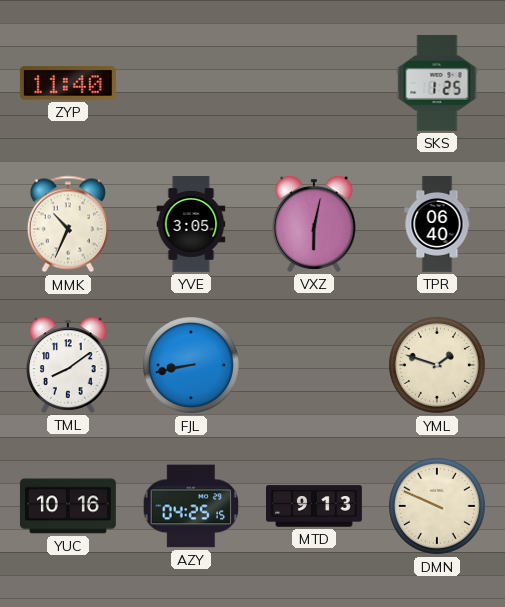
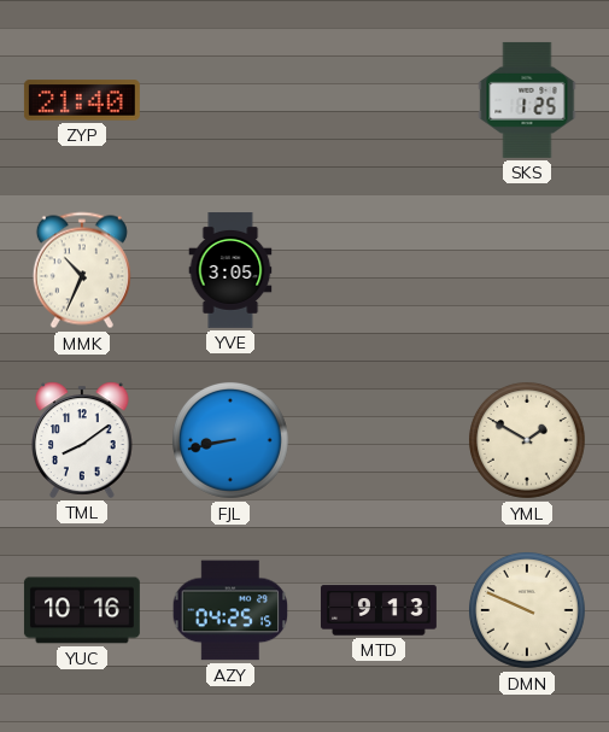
ZYP: 11:40 -> 21:40 (82, 100)
VXZ: 6:02 -> none (314, 224)
TPR: 06:40 -> none (437, 225)
YML: 1:48 -> 1:50 (527, 440)
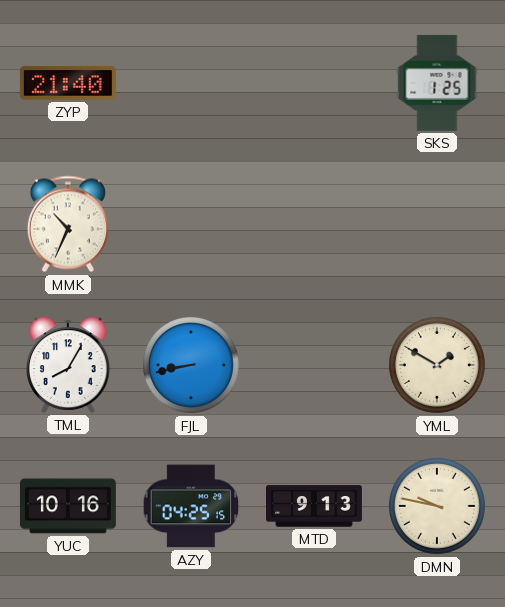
YVE: 3:05 -> none (230, 271)
TML: 8:09 -> 8:05 (68, 365)
DMN: 9:49 -> 9:47 (437, 506)
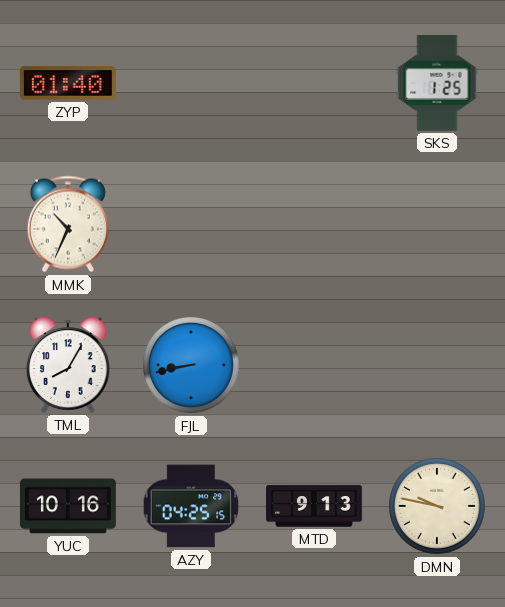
ZYP: 21:40 -> 01:40 (68, 83)
YML: 1:50 -> none (437, 365)
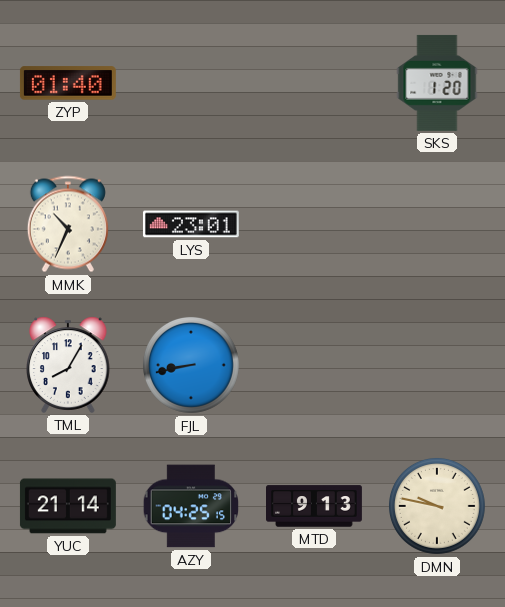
SKS: 1:25 -> 1:20 (437, 83)
LYS: none -> 23:01 (191, 224)
YUC: 10:16 -> 21:14 (68, 506)
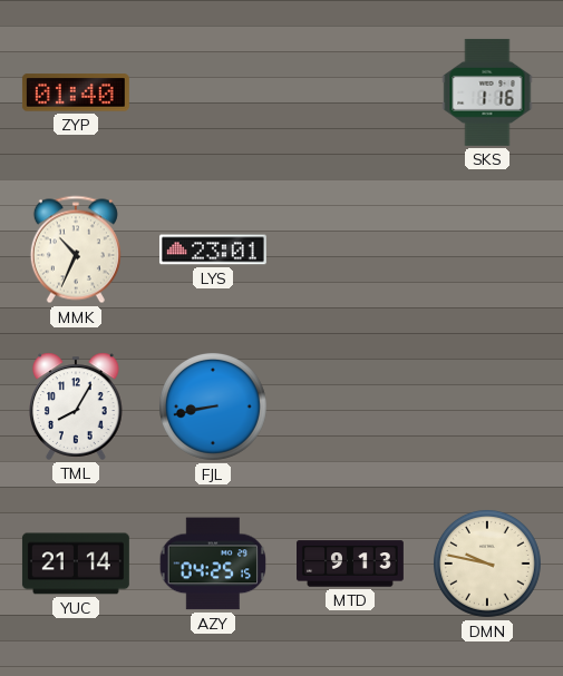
SKS: 1:20 -> 1:16 (487, 92)
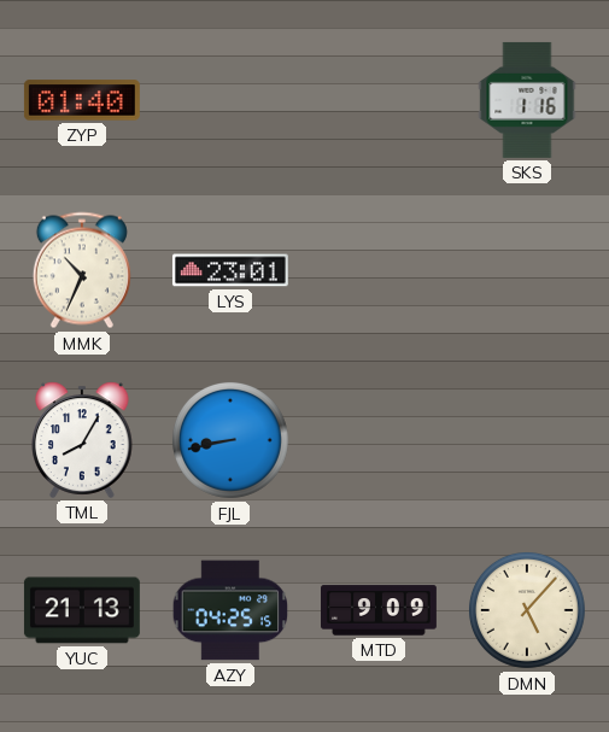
YUC: 21:14 -> 21:13 (82, 610)
MTD: 9:13 -> 9:09 (380, 610)
DMN: 9:47 -> 5:07 (527, 610)
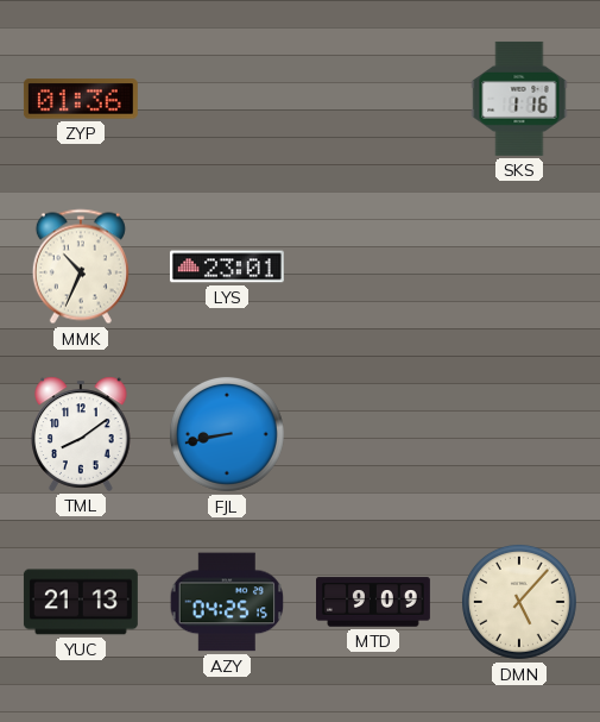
ZYP: 01:40 -> 01:36 (81, 99)
TML: 8:05 -> 8:09 (81, 434)
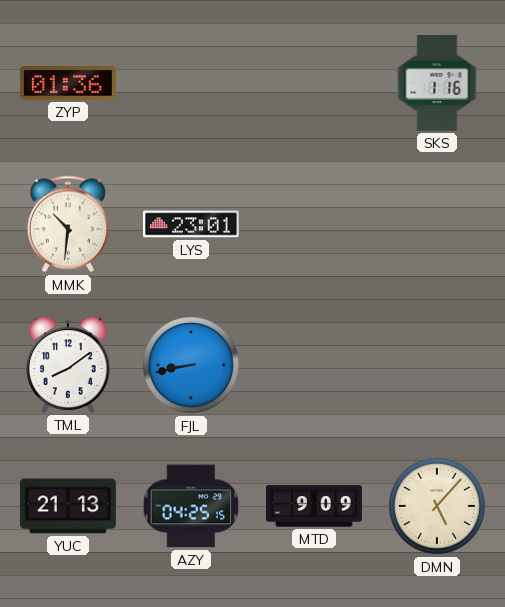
MMK: 10:34 -> 10:31 (68, 224)
